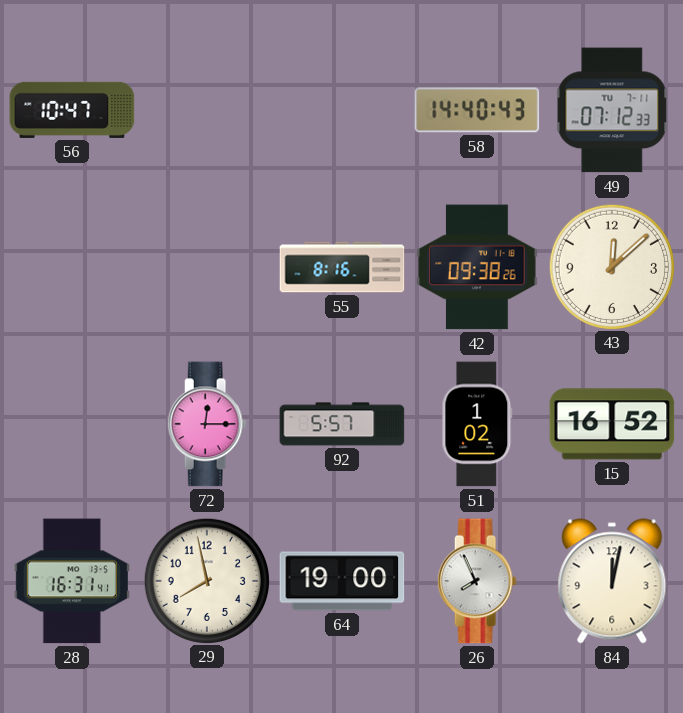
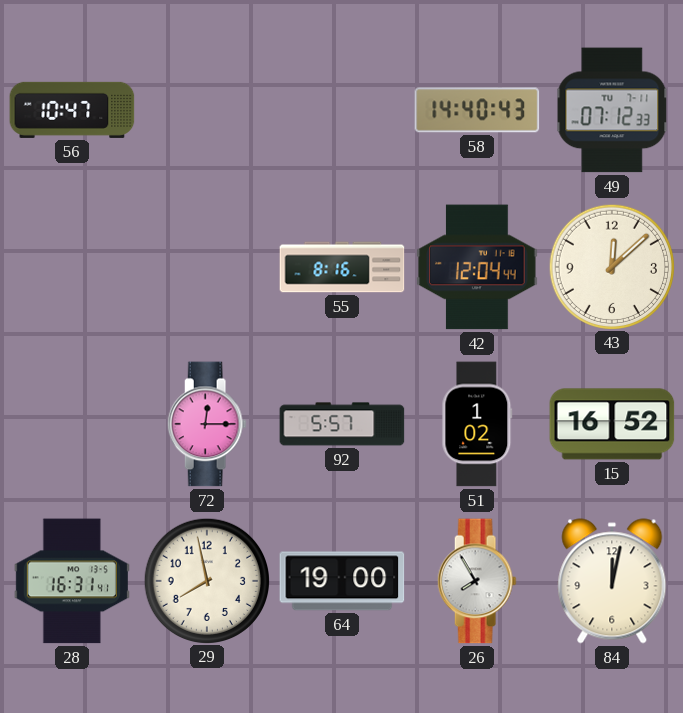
42: 09:38 -> 12:04 (477, 267)
26: 7:56 -> 7:55 (477, 581)
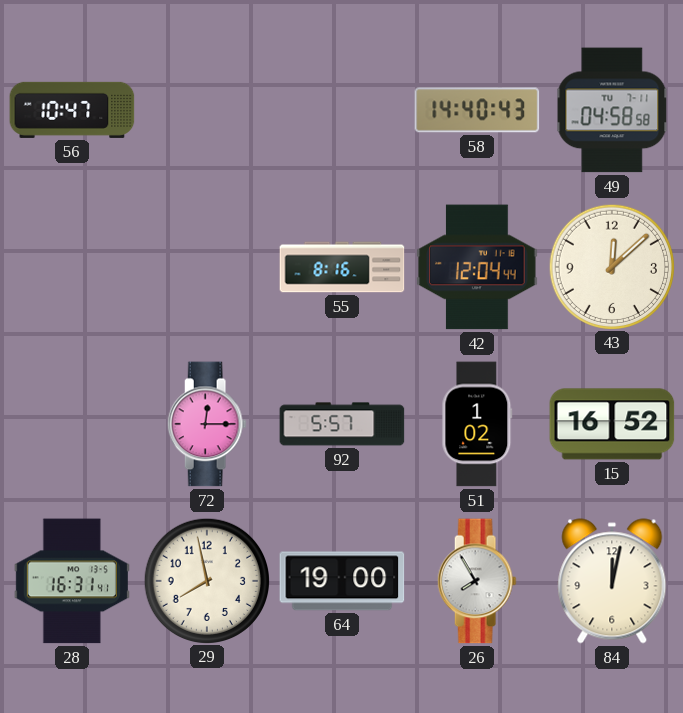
49: 07:12 -> 04:58 (612, 110)
